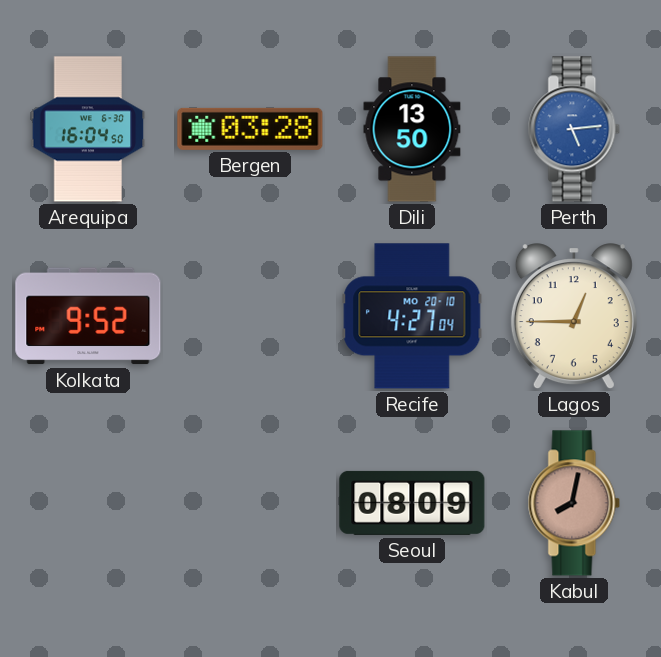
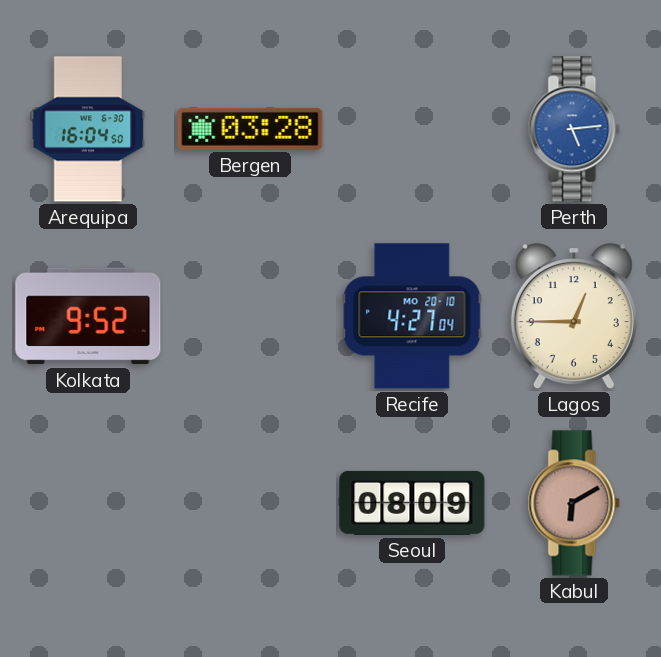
Dili: 13:50 -> none (412, 129)
Kabul: 8:02 -> 6:10 (574, 503)
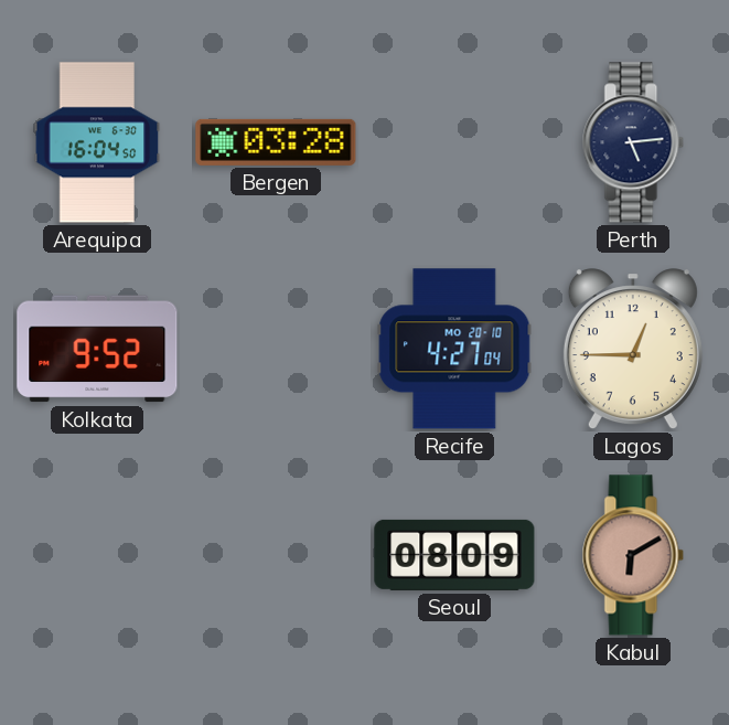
Perth dial: blue -> navy (633, 142)
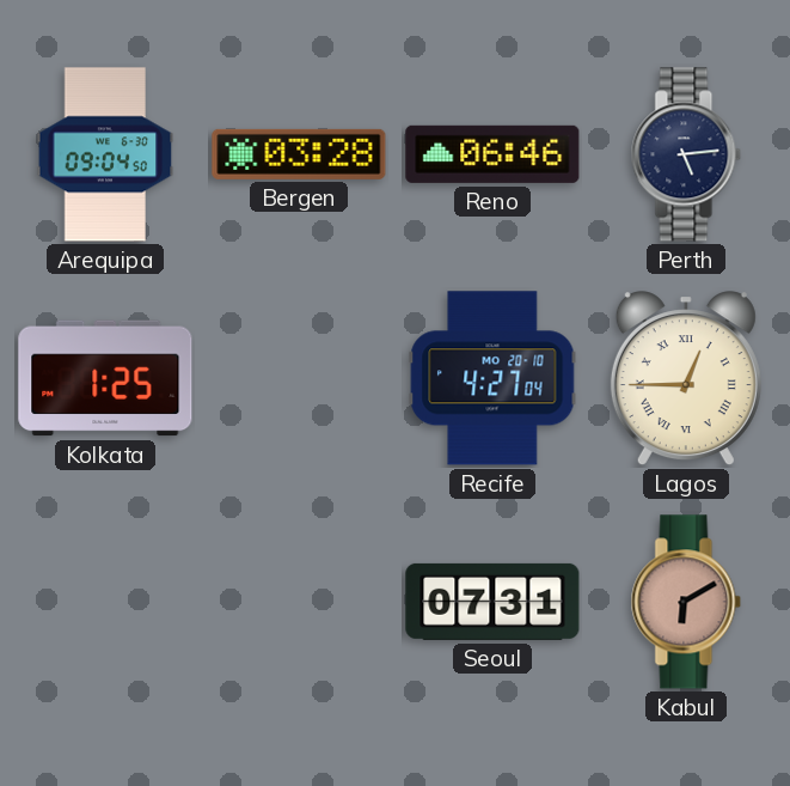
Arequipa: 16:04 -> 09:04 (105, 154)
Reno: none -> 06:46 (492, 154)
Kolkata: 9:52 -> 1:25 (105, 378)
Lagos numerals: Arabic -> Roman (686, 379)
Seoul: 08:09 -> 07:31 (492, 602)
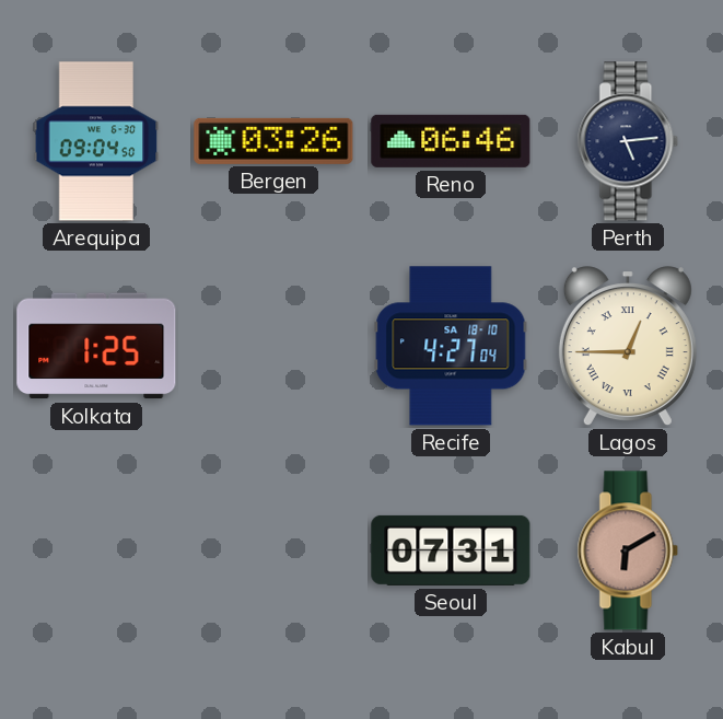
Bergen: 03:28 -> 03:26 (273, 141)
Recife date: MO 20-10 -> SA 18-10 (451, 346)
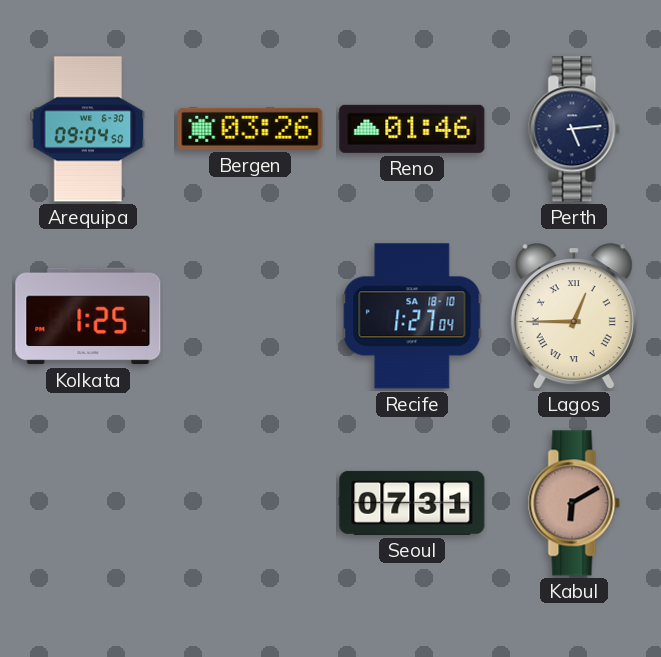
Reno: 06:46 -> 01:46 (412, 129)
Recife: 4:27 -> 1:27 (412, 316)
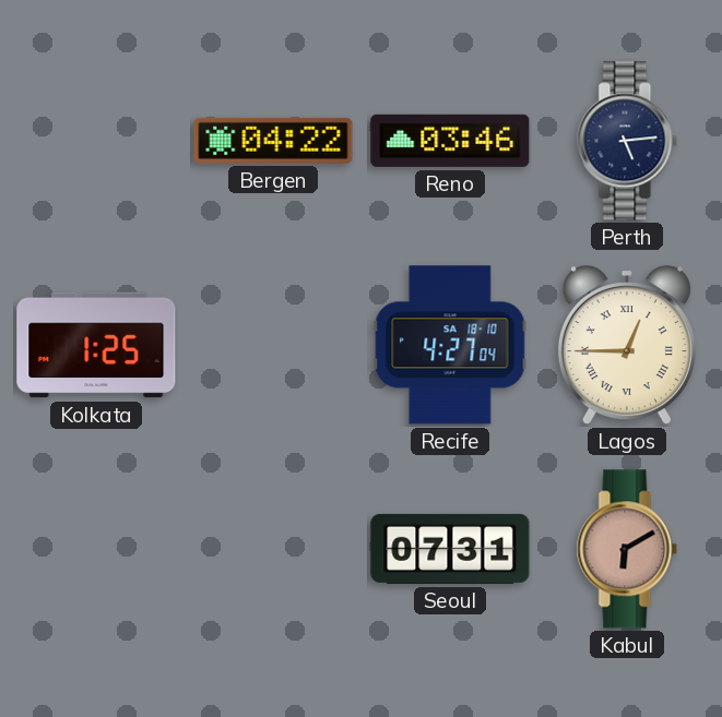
Arequipa: 09:04 -> none (88, 129)
Bergen: 03:26 -> 04:22 (273, 141)
Reno: 01:46 -> 03:46 (450, 141)
Recife: 1:27 -> 4:27 (450, 345)
